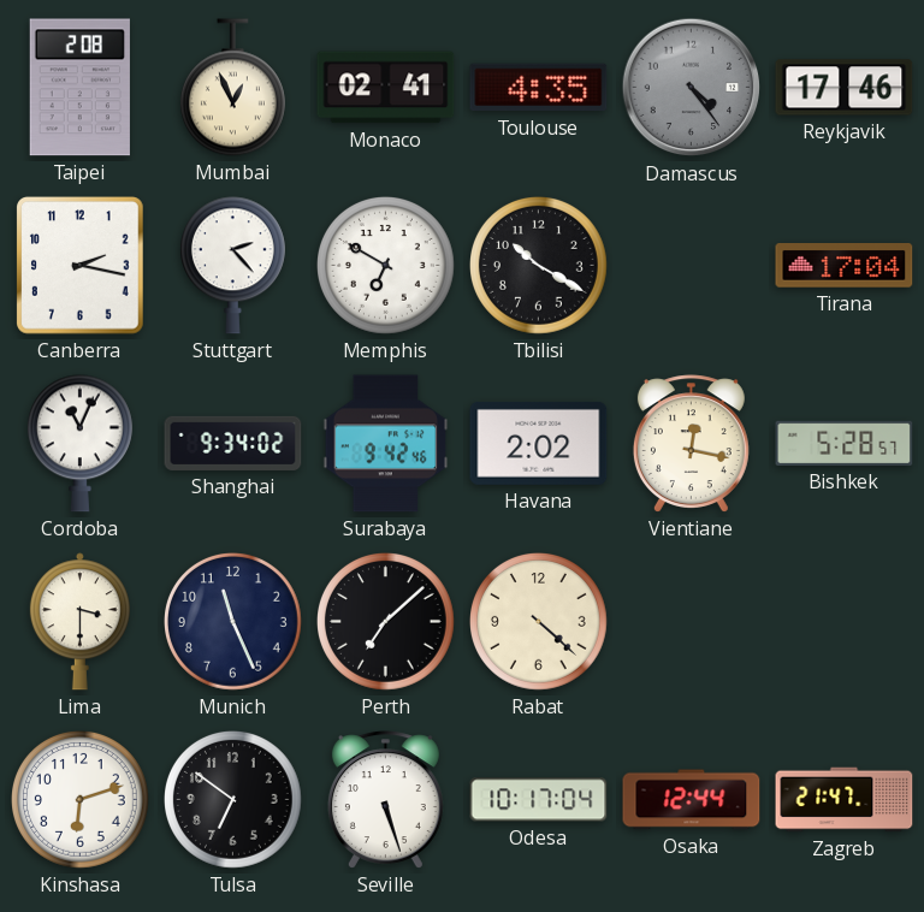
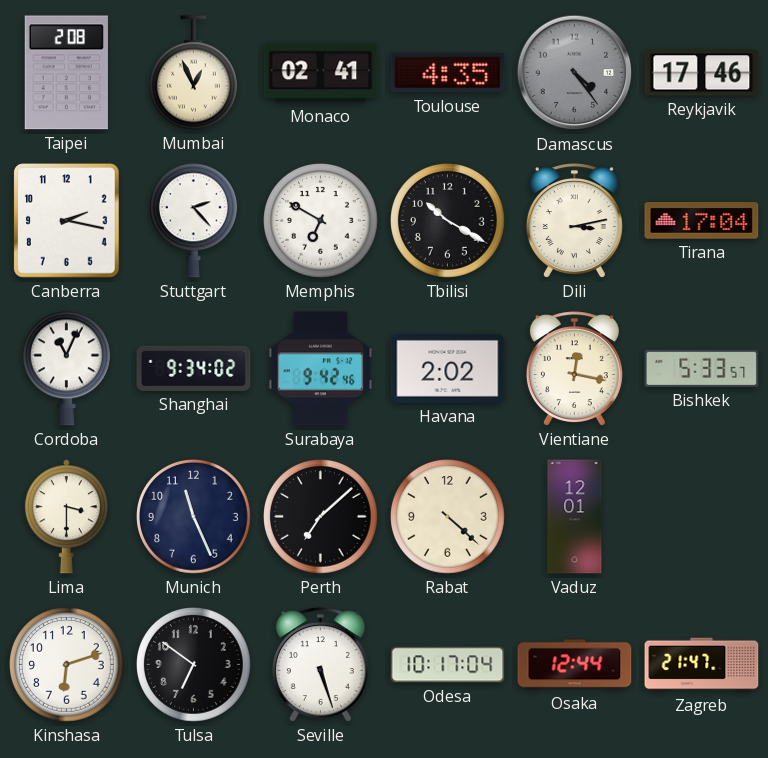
Dili: none -> 3:13 (574, 221)
Bishkek: 5:28 -> 5:33 (702, 368)
Vaduz: none -> 12:01 (575, 517)
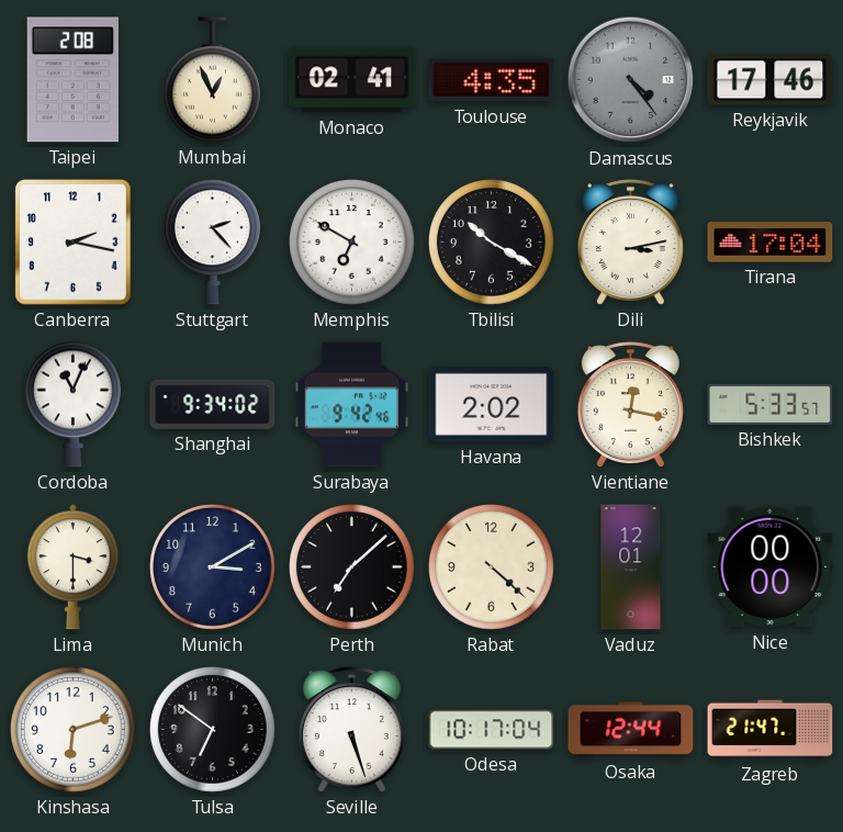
Munich: 11:26 -> 3:10 (213, 567)
Nice: none -> 00:00 (771, 567)
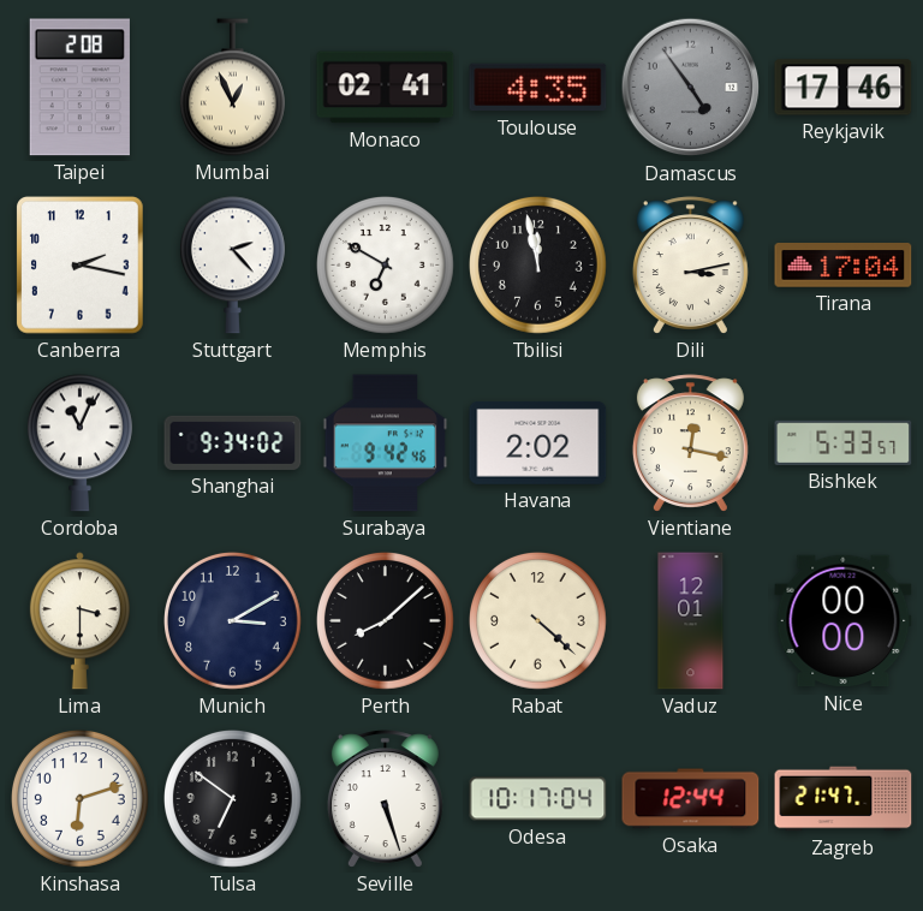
Damascus: 4:24 -> 4:54 (691, 88)
Tbilisi: 10:20 -> 11:58 (538, 266)
Perth: 7:08 -> 8:08 (386, 621)
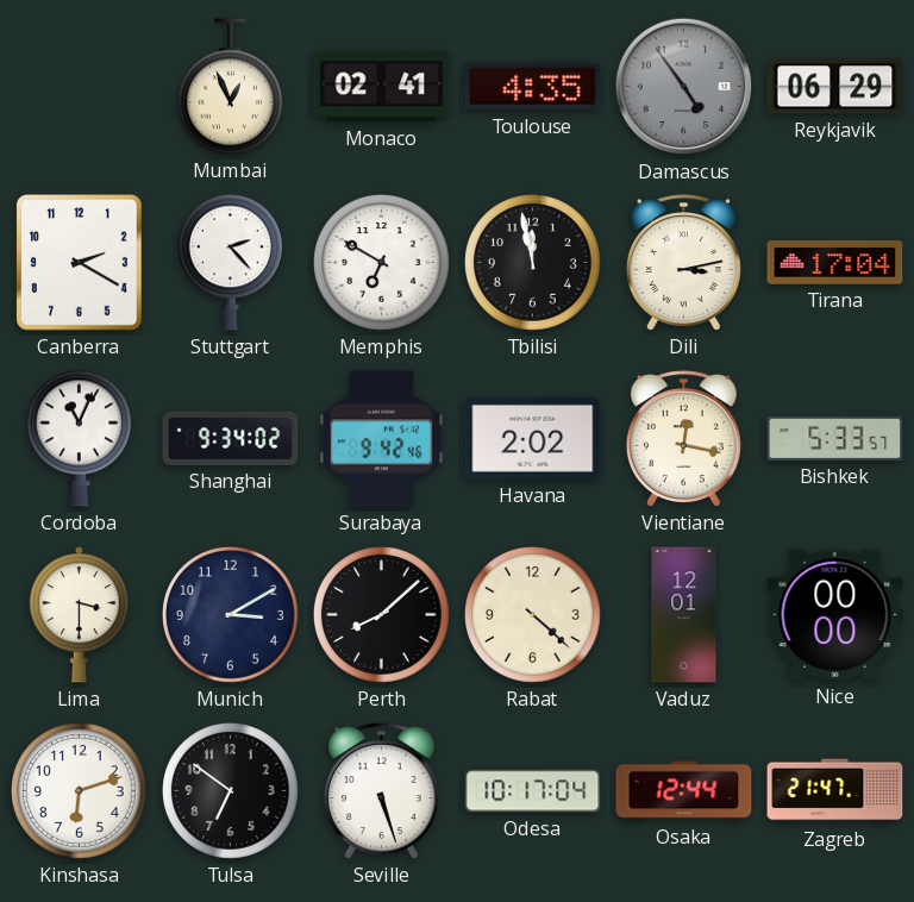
Taipei: 2:08 -> none (79, 88)
Reykjavik: 17:46 -> 06:29 (835, 87)
Canberra: 2:17 -> 2:20 (80, 263)
